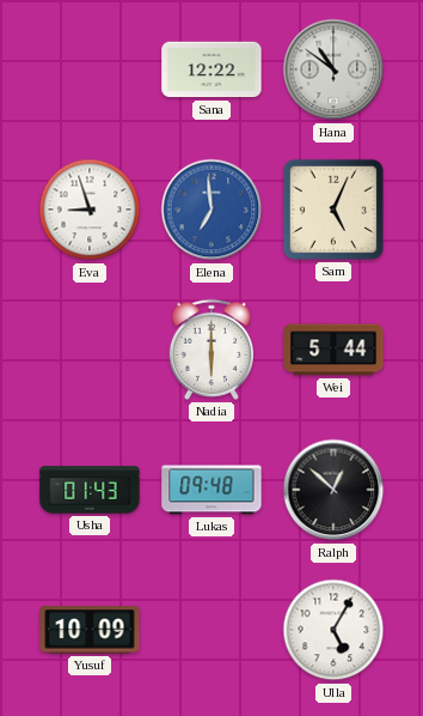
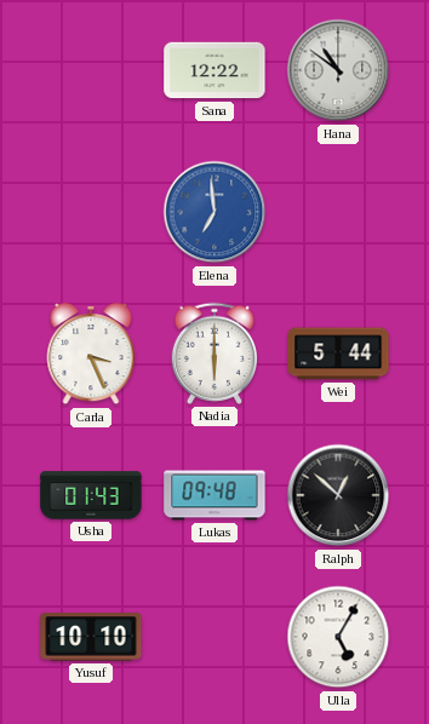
Eva: 8:57 -> none (90, 210)
Sam: 5:04 -> none (333, 210)
Carla: none -> 3:26 (91, 354)
Yusuf: 10:09 -> 10:10 (91, 637)
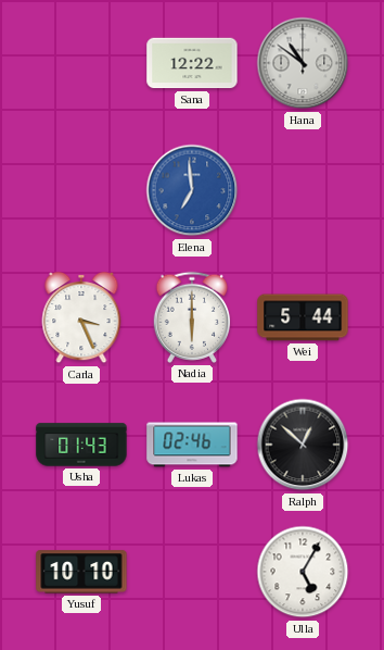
Lukas: 09:48 -> 02:46 (192, 445)
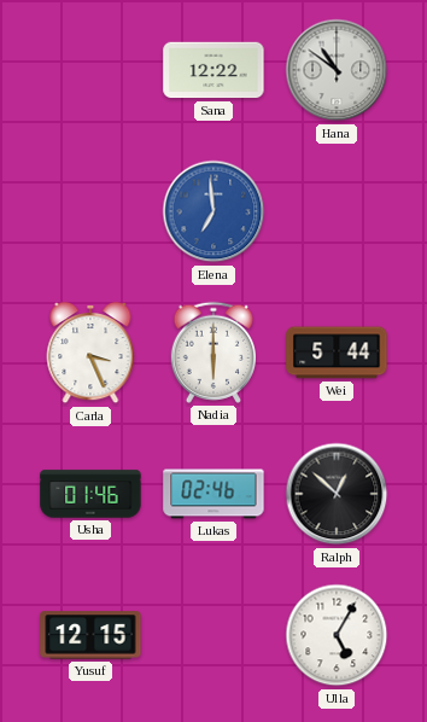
Usha: 01:43 -> 01:46 (90, 494)
Yusuf: 10:10 -> 12:15 (90, 635)
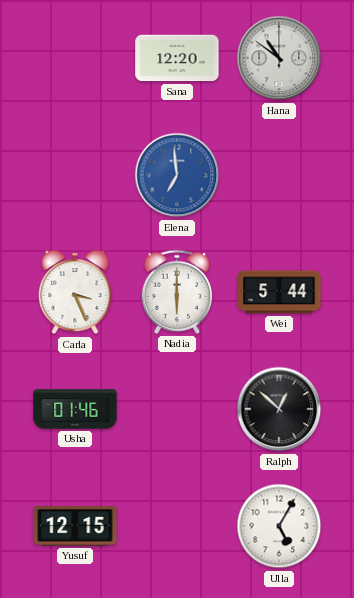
Sana: 12:22 -> 12:20 (177, 58)
Lukas: 02:46 -> none (213, 494)
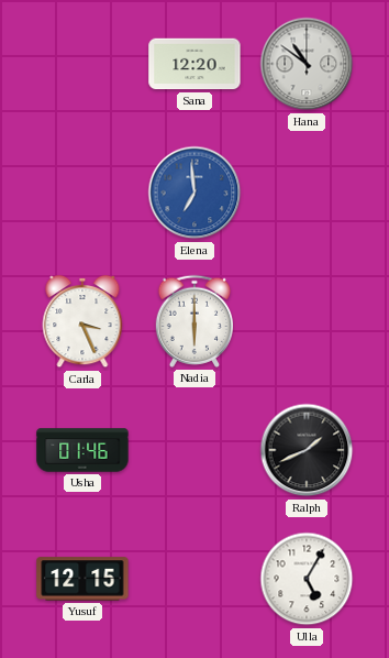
Wei: 5:44 -> none (279, 292)
Ralph: 12:52 -> 1:41 (307, 450)
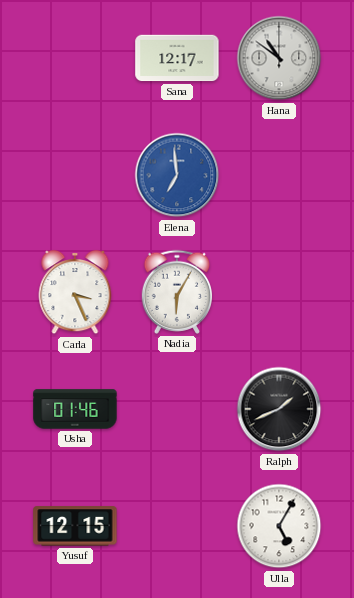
Sana: 12:20 -> 12:17 (177, 58)
Nadia: 6:00 -> 6:05 (176, 292)
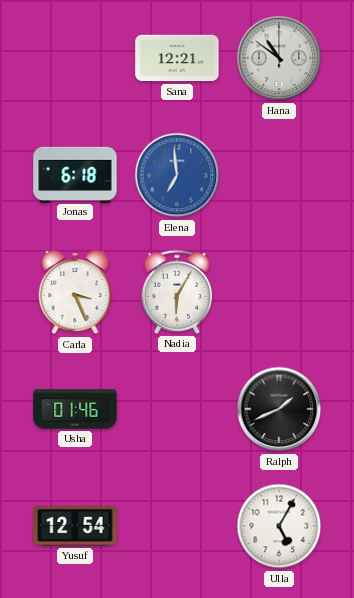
Sana: 12:17 -> 12:21 (177, 58)
Jonas: none -> 6:18 (75, 174)
Yusuf: 12:15 -> 12:54 (75, 526)
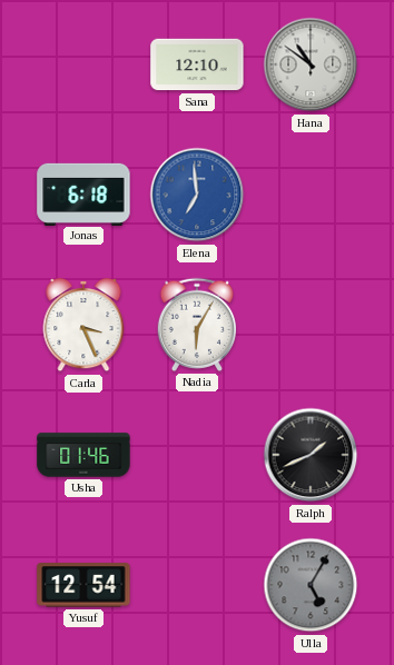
Sana: 12:21 -> 12:10 (197, 64)
Ulla dial: white -> grey (311, 585)
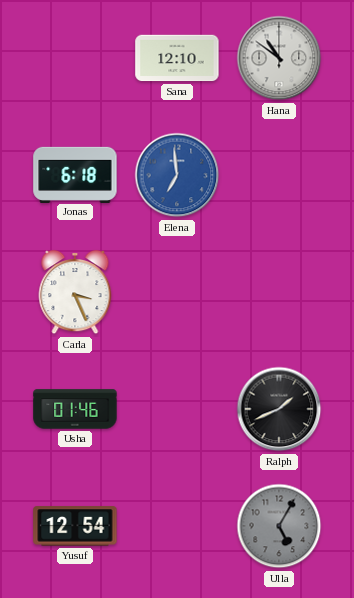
Nadia: 6:05 -> none (196, 325)
